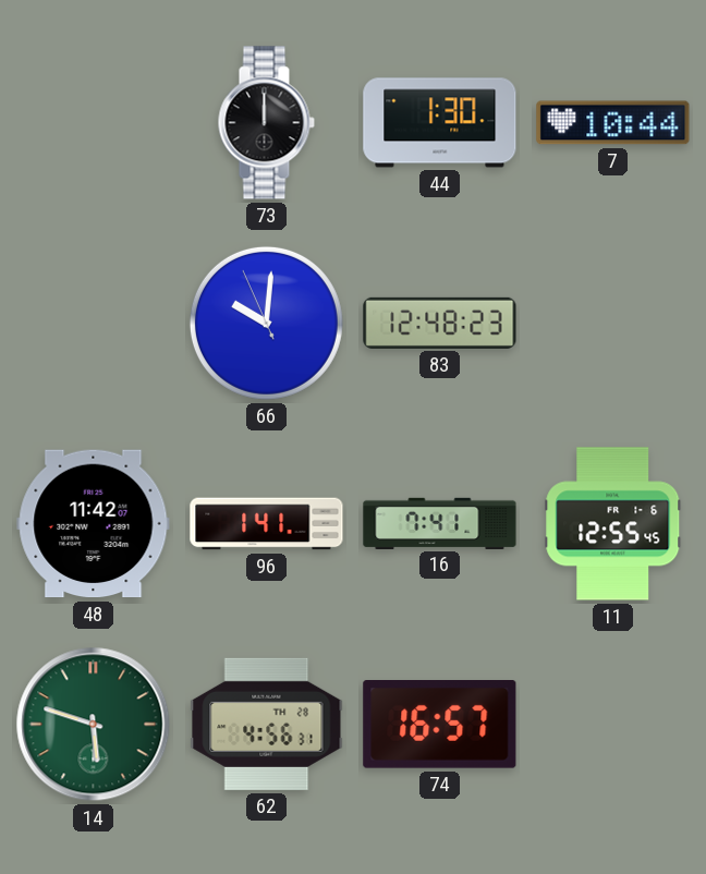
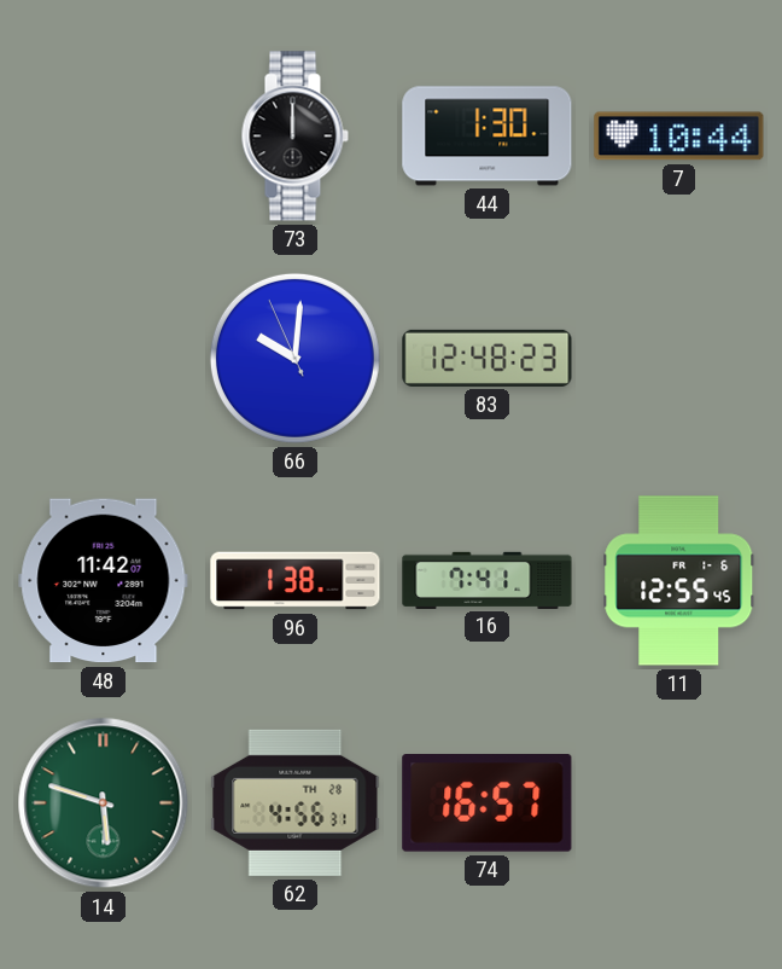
96: 1:41 -> 1:38 (296, 581)
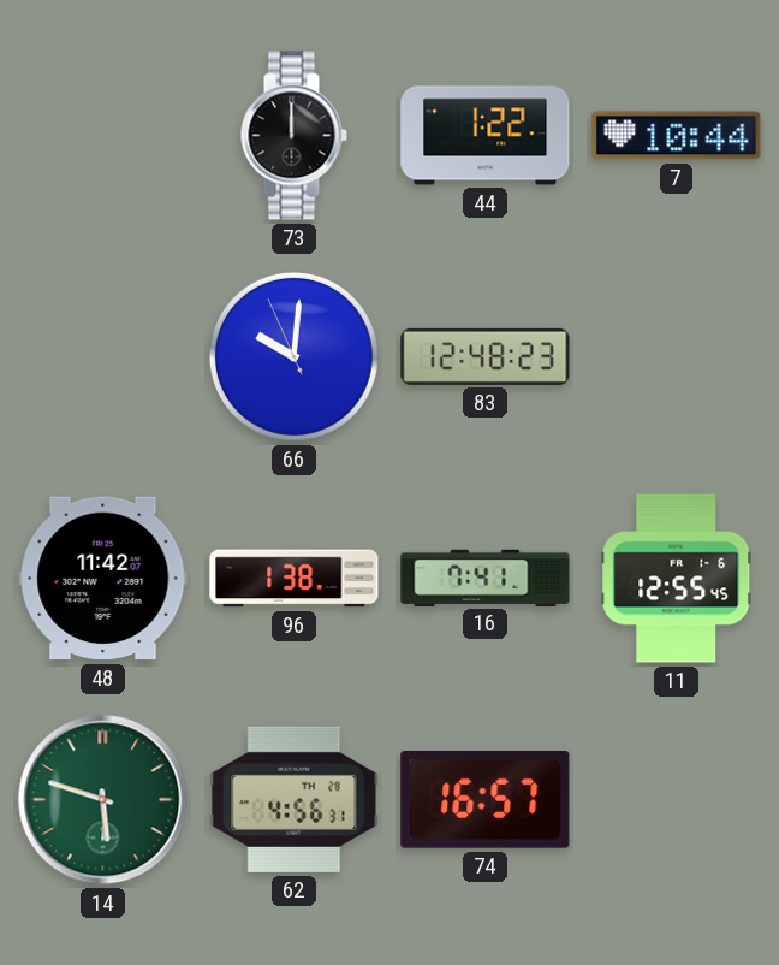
44: 1:30 -> 1:22 (486, 136)
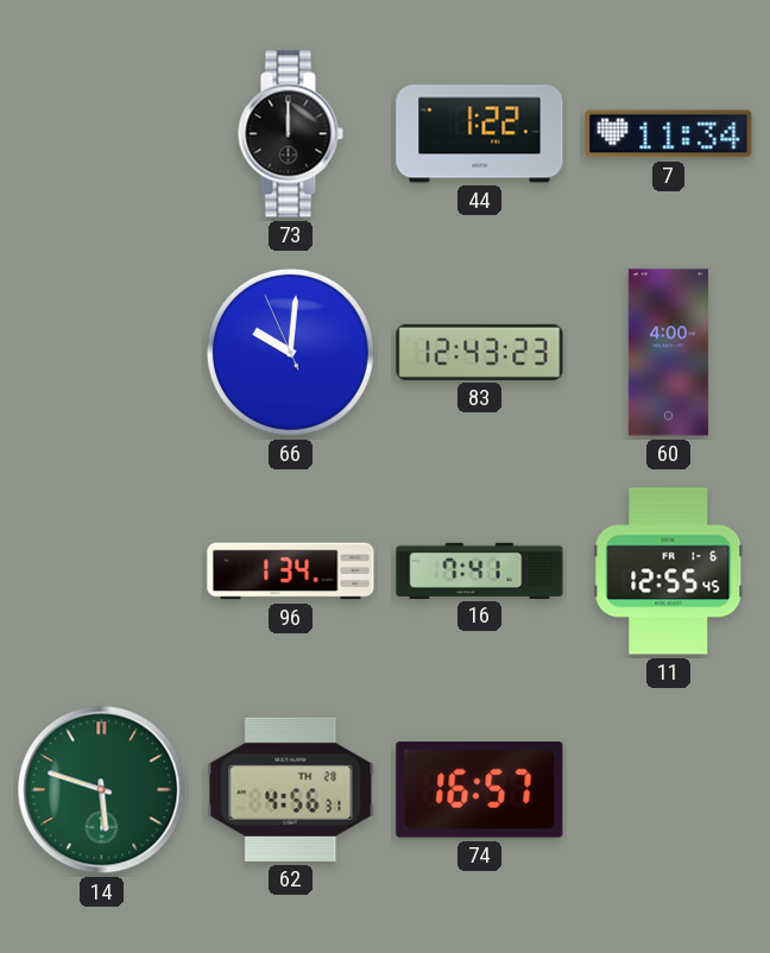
7: 10:44 -> 11:34 (669, 134)
83: 12:48 -> 12:43 (480, 352)
60: none -> 4:00 (668, 353)
48: 11:42 -> none (103, 579)
96: 1:38 -> 1:34 (291, 572)
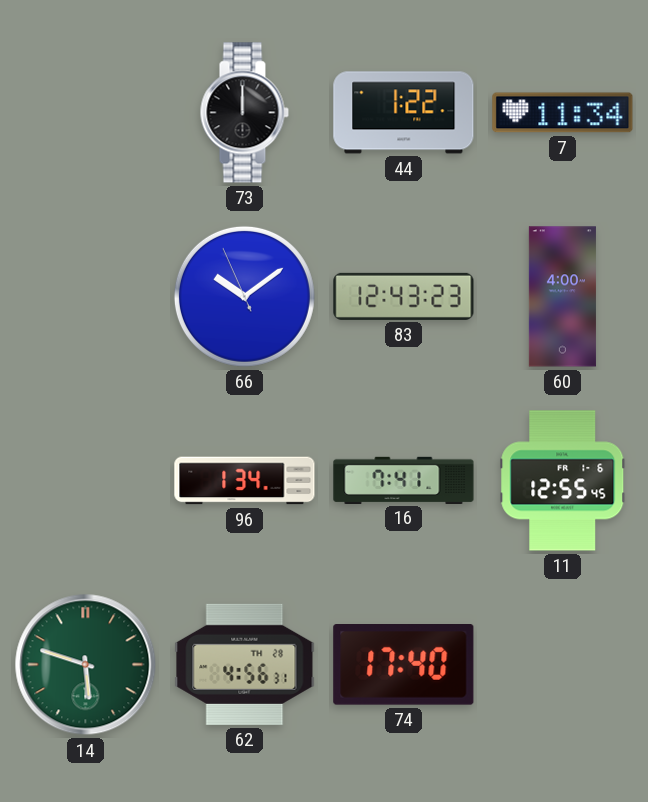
66: 10:00 -> 10:08 (244, 296)
74: 16:57 -> 17:40 (404, 665)
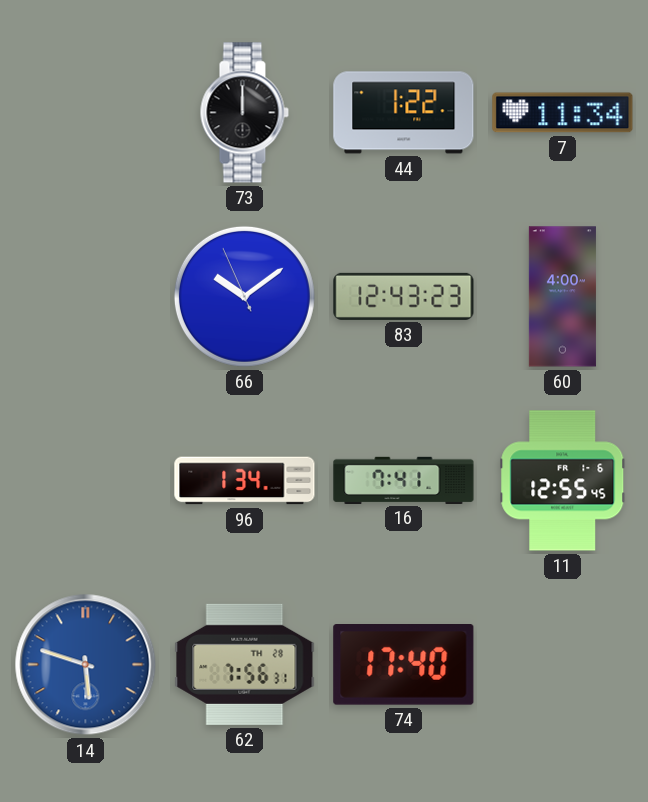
14 dial: green -> blue (86, 665)
62: 4:56 -> 7:56 (245, 664)
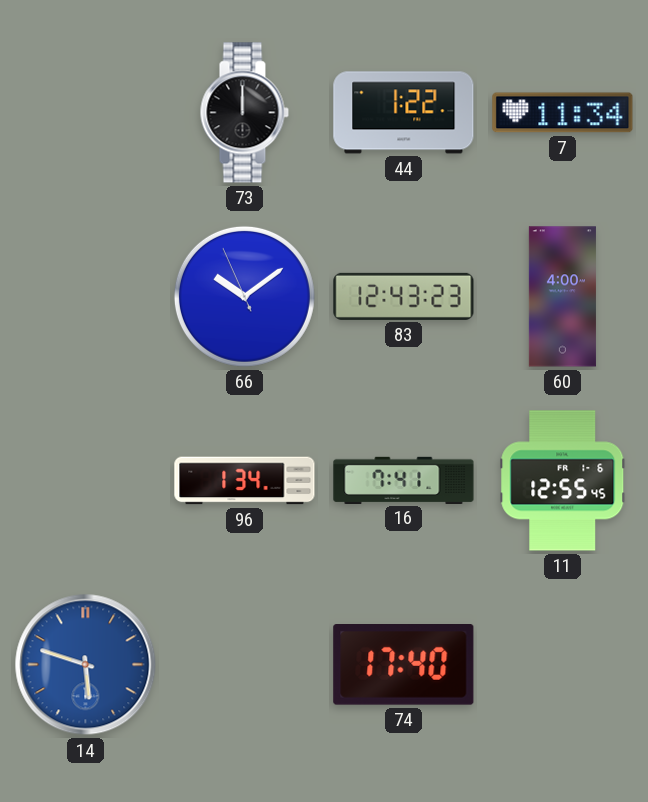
62: 7:56 -> none (245, 664)
